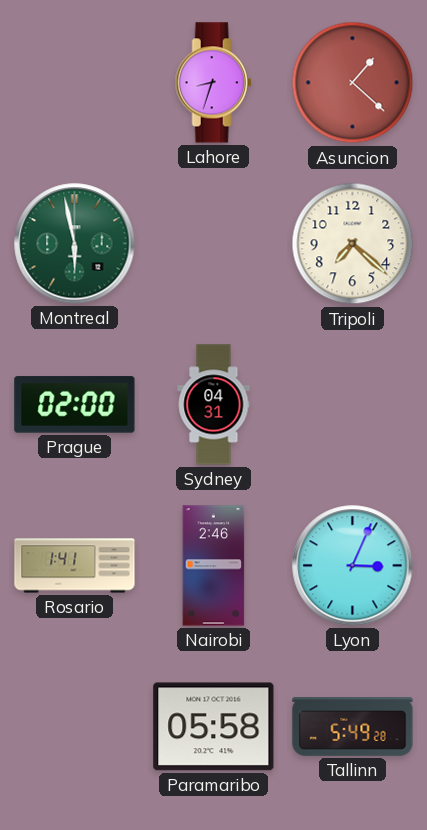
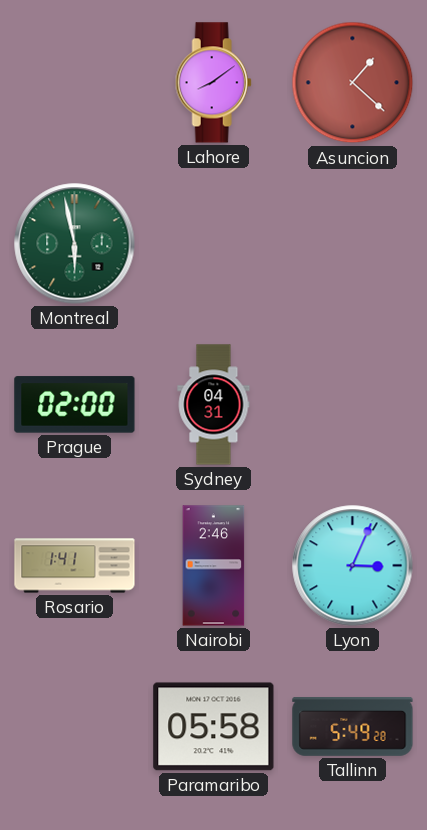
Lahore: 8:33 -> 8:09 (213, 83)
Tripoli: 7:22 -> none (353, 244)
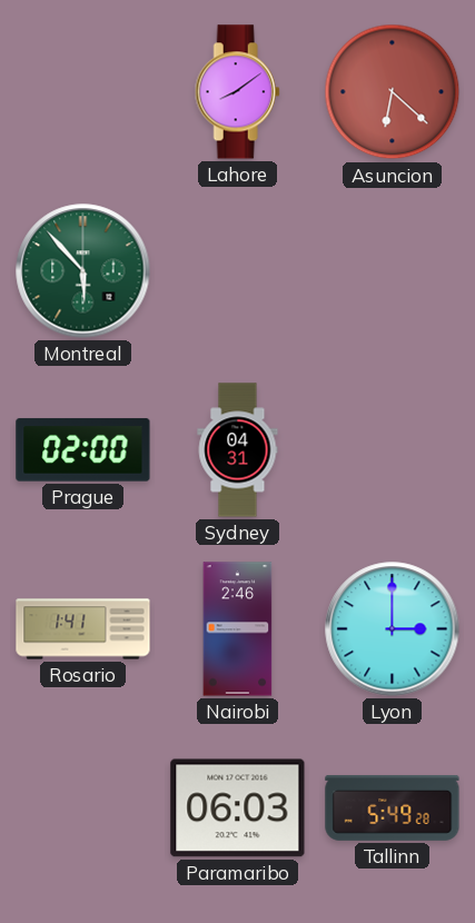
Asuncion: 1:22 -> 6:22 (393, 92)
Montreal: 5:58 -> 5:53 (83, 271)
Lyon: 3:04 -> 3:00 (393, 629)
Paramaribo: 05:58 -> 06:03 (238, 808)
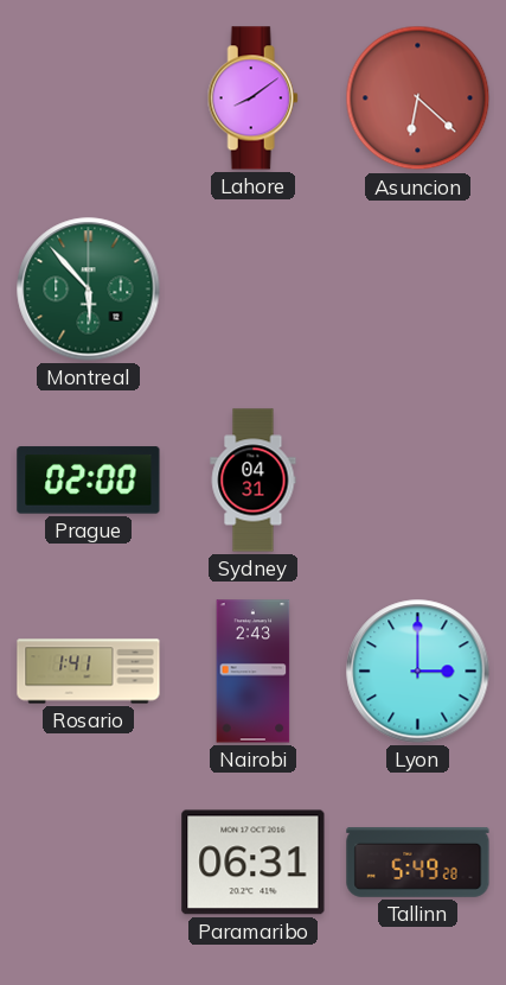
Nairobi: 2:46 -> 2:43 (254, 672)
Paramaribo: 06:03 -> 06:31 (254, 863)
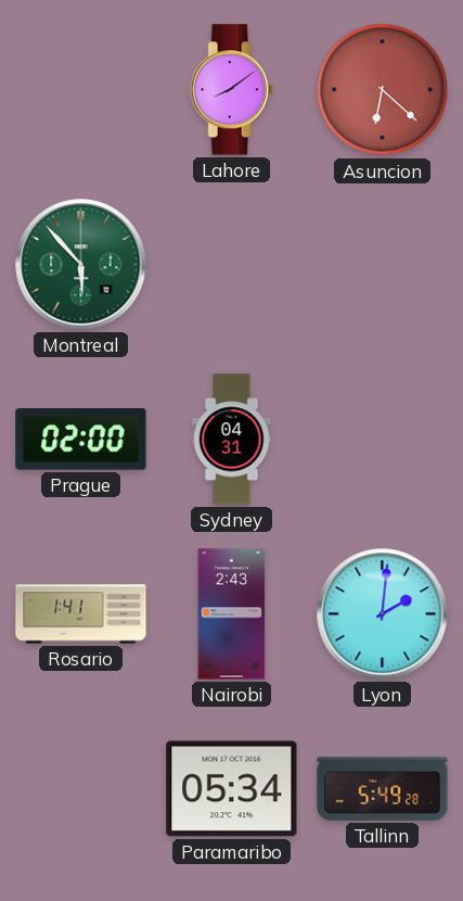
Lyon: 3:00 -> 2:01 (383, 614)
Paramaribo: 06:31 -> 05:34 (232, 789)
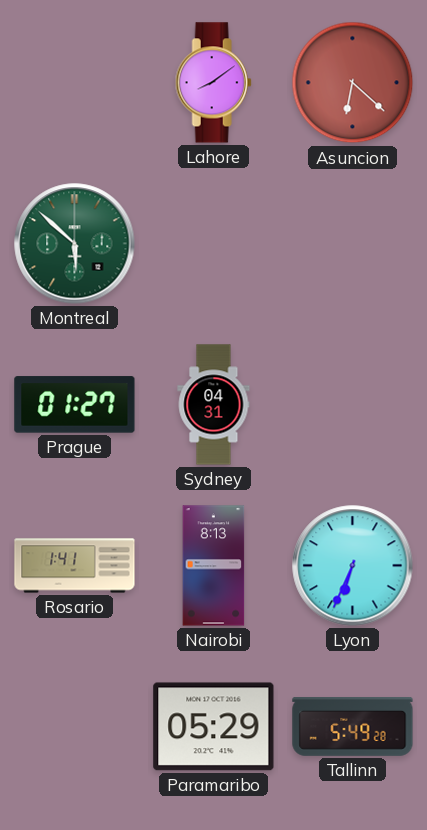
Montreal: 5:53 -> 5:52 (75, 244)
Prague: 02:00 -> 01:27 (75, 405)
Nairobi: 2:43 -> 8:13 (214, 566)
Lyon: 2:01 -> 6:34 (353, 566)
Paramaribo: 05:34 -> 05:29 (214, 727)
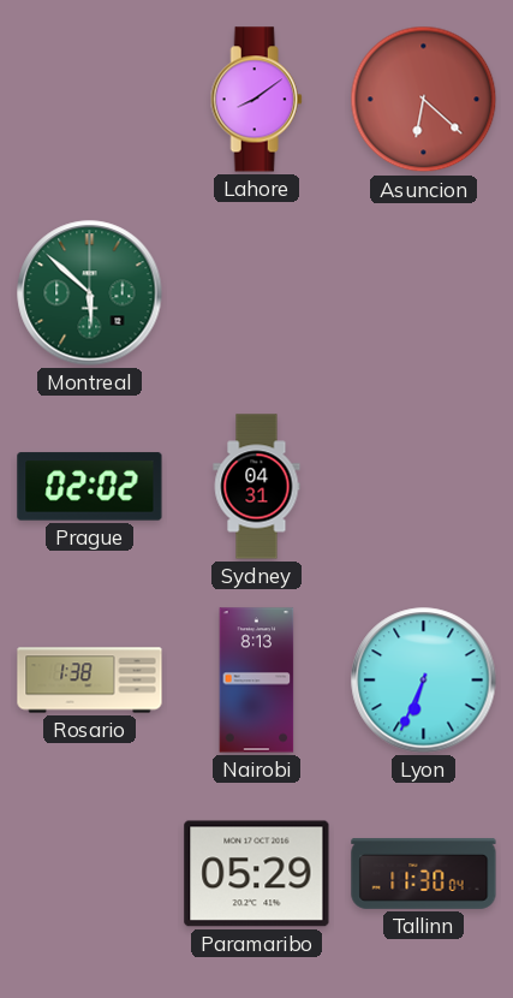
Prague: 01:27 -> 02:02 (90, 487)
Rosario: 1:41 -> 1:38 (90, 681)
Tallinn: 5:49 -> 11:30 (424, 874)
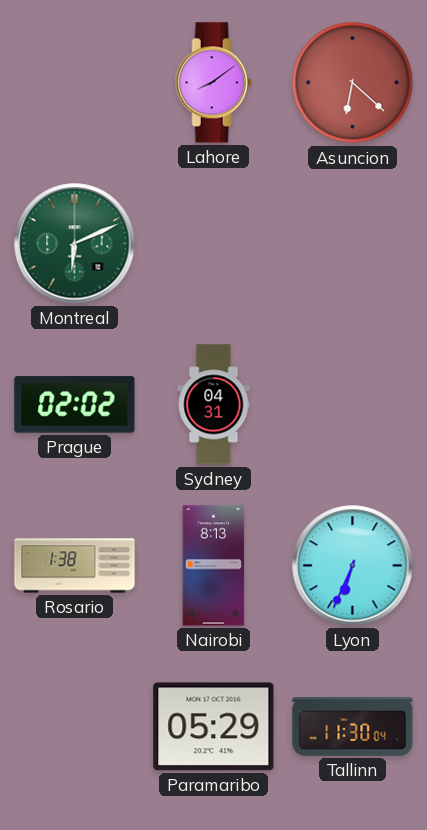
Montreal: 5:52 -> 6:11 (75, 244)
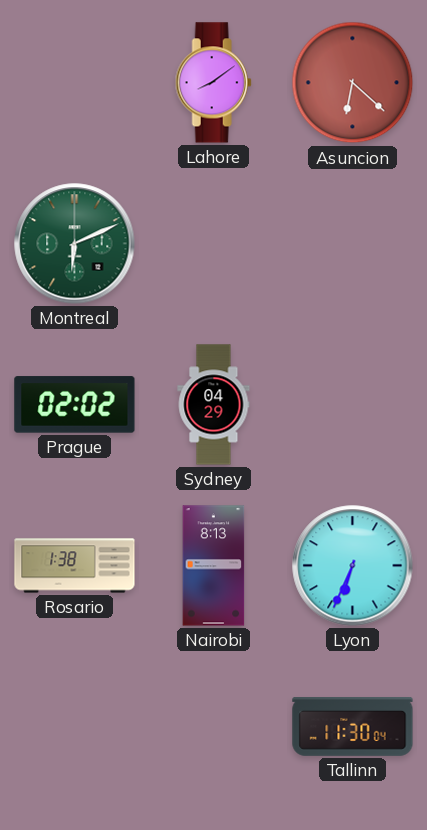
Sydney: 04:31 -> 04:29 (214, 405)
Paramaribo: 05:29 -> none (214, 727)
